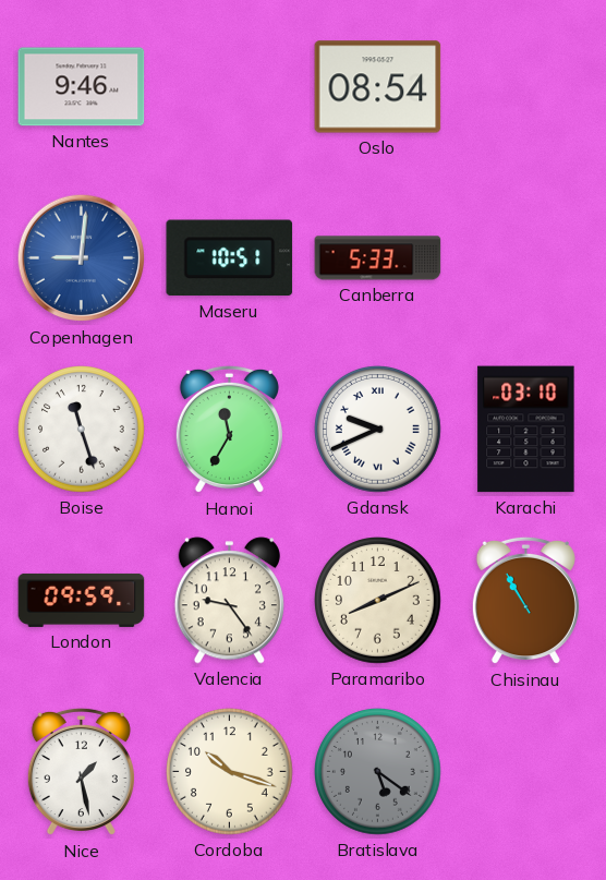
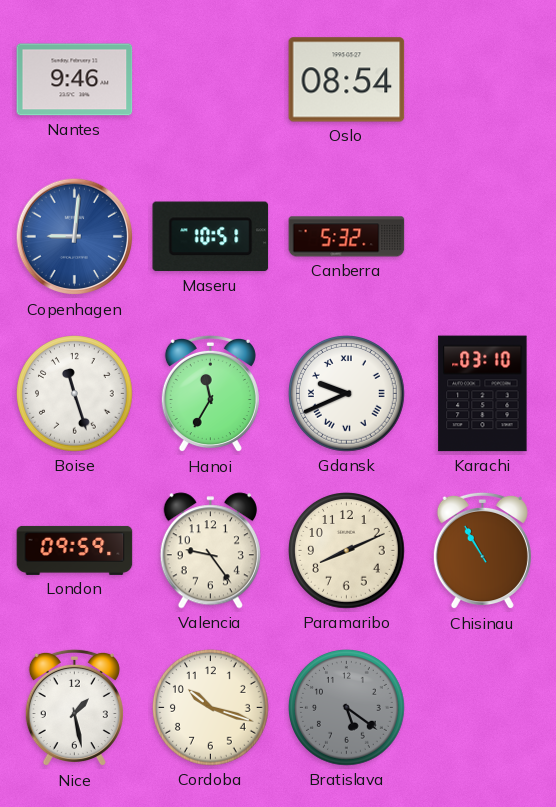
Canberra: 5:33 -> 5:32 (347, 237)
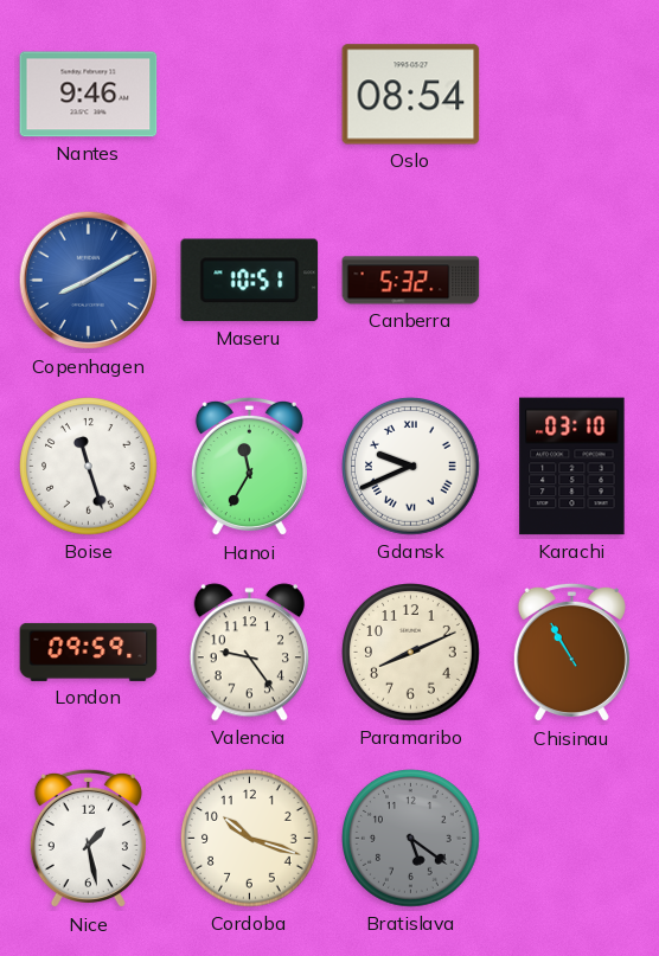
Copenhagen: 9:01 -> 8:10 (89, 281)
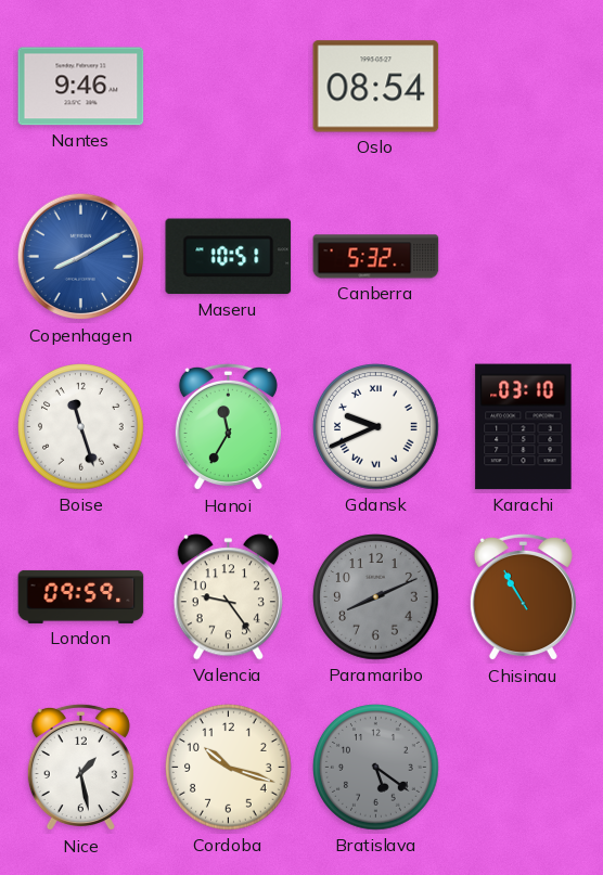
Paramaribo dial: cream -> grey (376, 597)
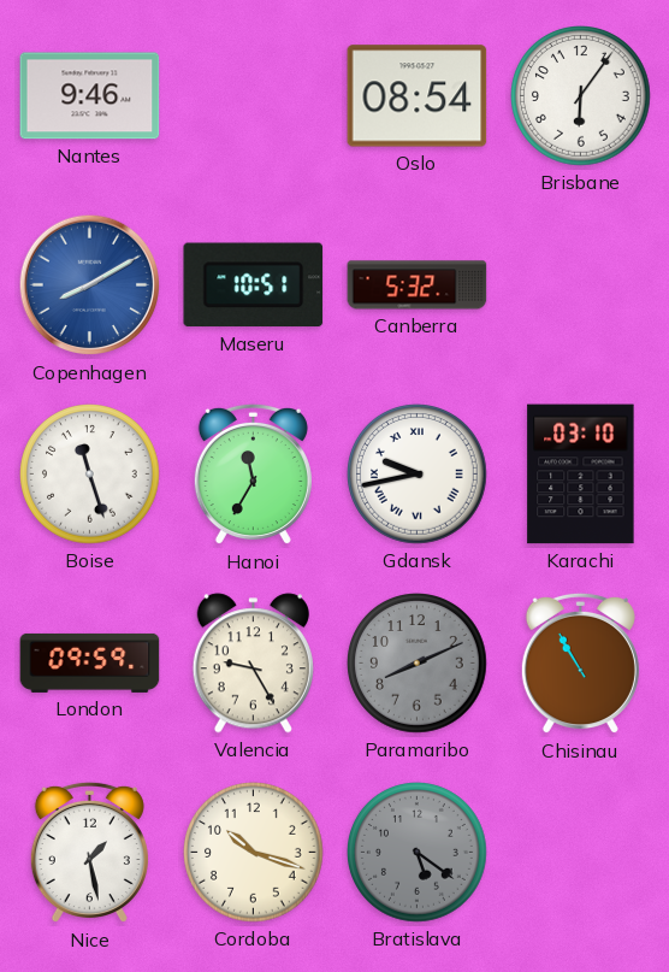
Brisbane: none -> 6:06 (581, 96)
Gdansk: 9:41 -> 9:43 (418, 475)
Valencia: 9:24 -> 9:25 (253, 664)
